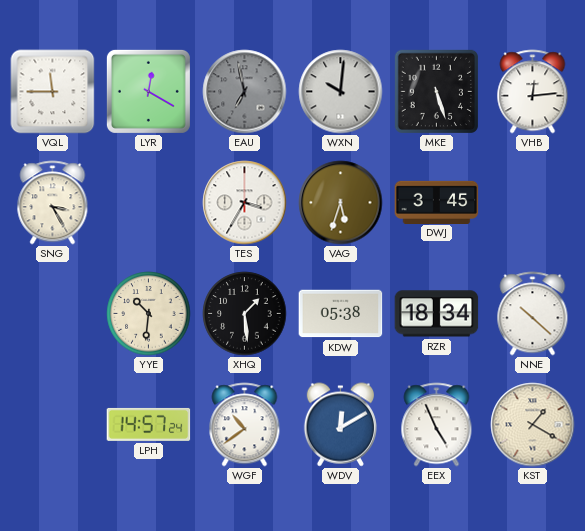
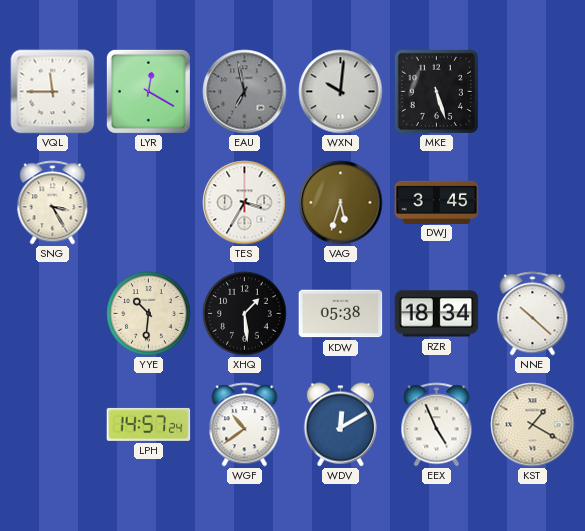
VHB: 12:14 -> none (533, 92)
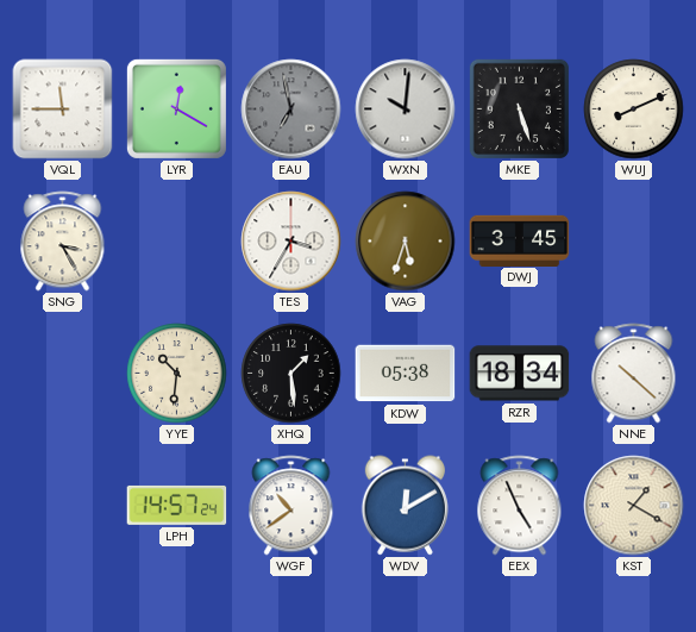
WUJ: none -> 8:11 (634, 109)
